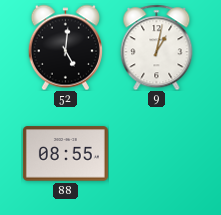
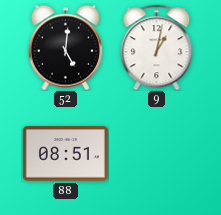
88: 08:55 -> 08:51 (65, 154)
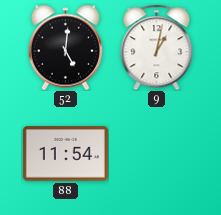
88: 08:51 -> 11:54 (65, 154)
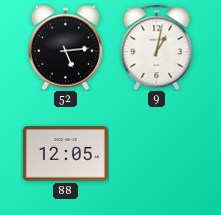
52: 5:01 -> 5:14 (65, 47)
88: 11:54 -> 12:05 (65, 154)
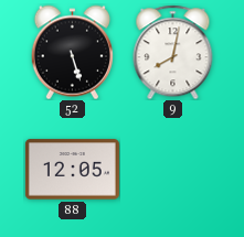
52: 5:14 -> 5:27 (72, 52)
9: 1:02 -> 8:02 (173, 52)
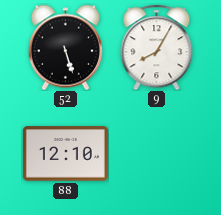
9: 8:02 -> 8:05 (157, 47)
88: 12:05 -> 12:10 (65, 154)
